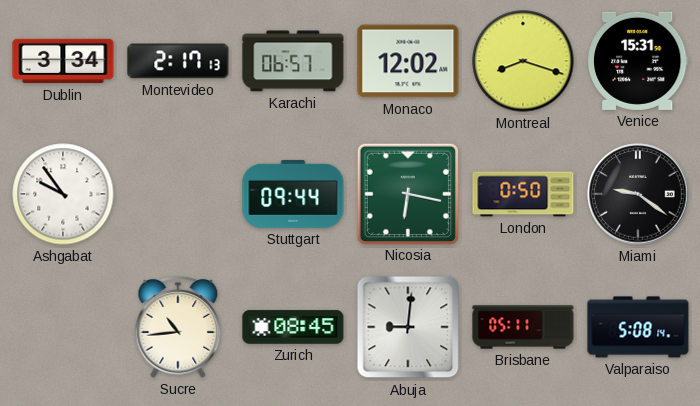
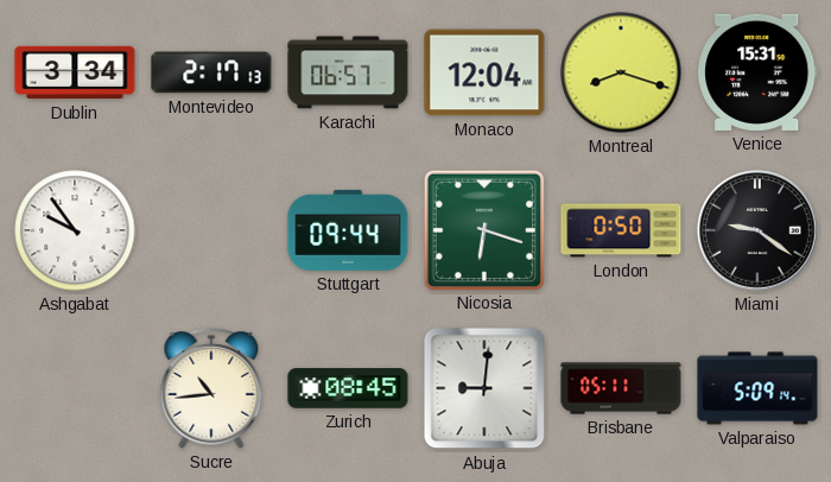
Monaco: 12:02 -> 12:04 (484, 72)
Nicosia: 6:17 -> 6:18 (483, 229)
Valparaiso: 5:08 -> 5:09 (757, 388)
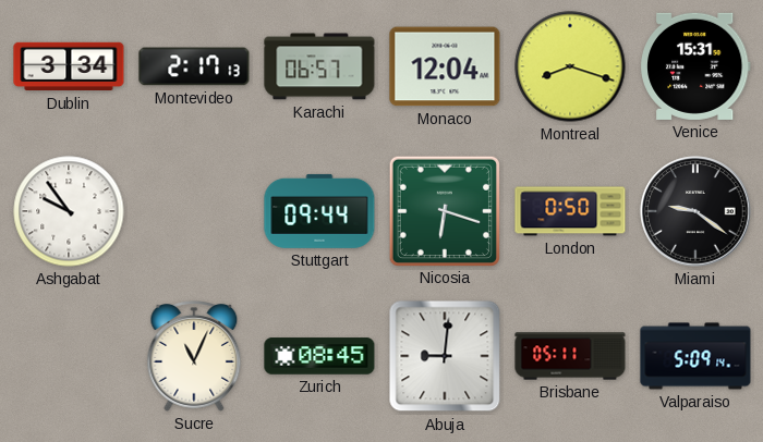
Sucre: 10:44 -> 11:04 (194, 356)
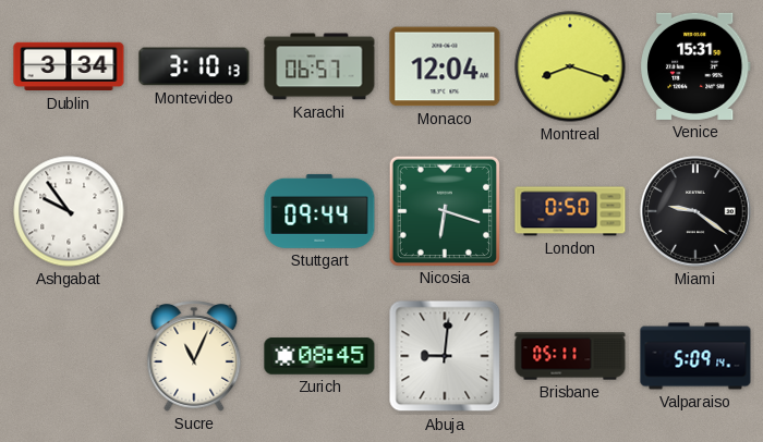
Montevideo: 2:17 -> 3:10 (194, 66)
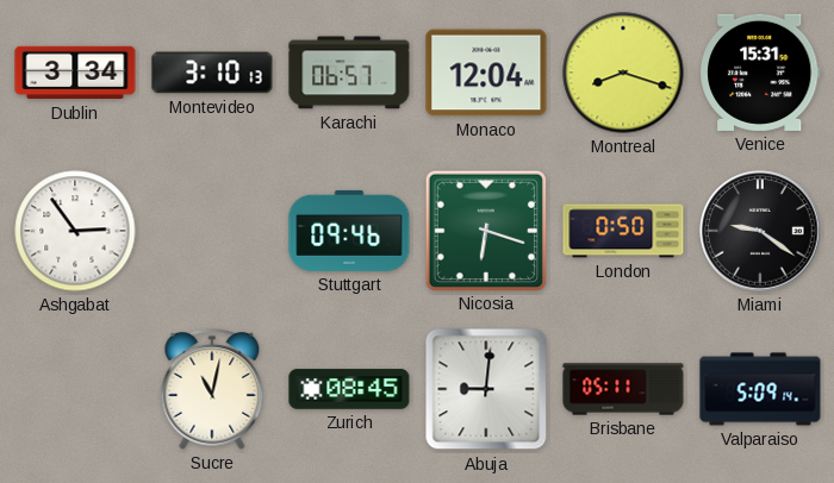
Ashgabat: 9:54 -> 2:54 (75, 231)
Stuttgart: 09:44 -> 09:46 (349, 231)
Sucre: 11:04 -> 11:02 (212, 389)
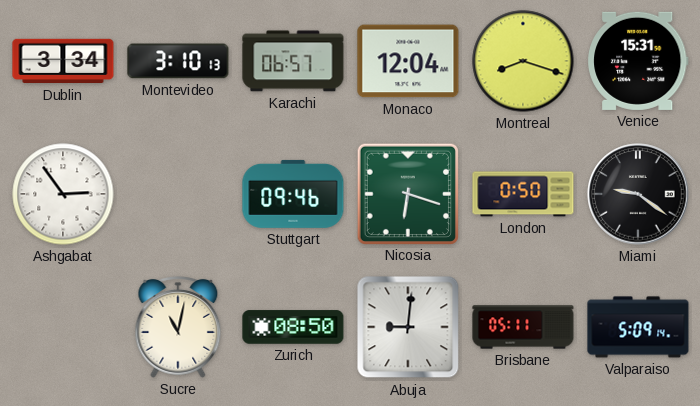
Zurich: 08:45 -> 08:50 (293, 327)
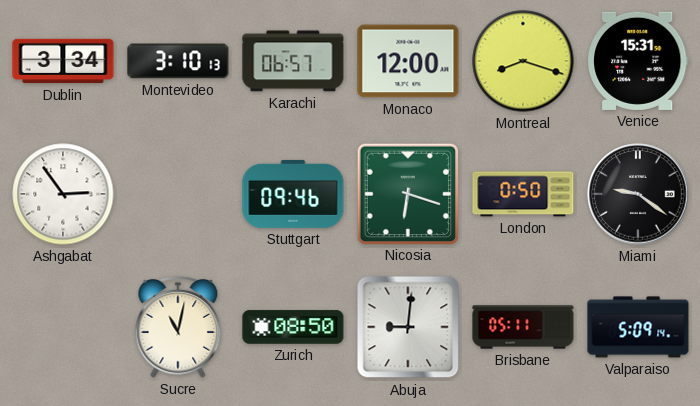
Monaco: 12:04 -> 12:00 (408, 61)
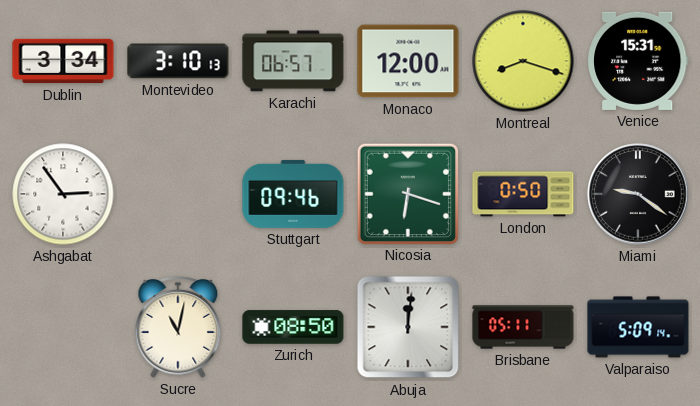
Abuja: 9:01 -> 12:01 (408, 327)
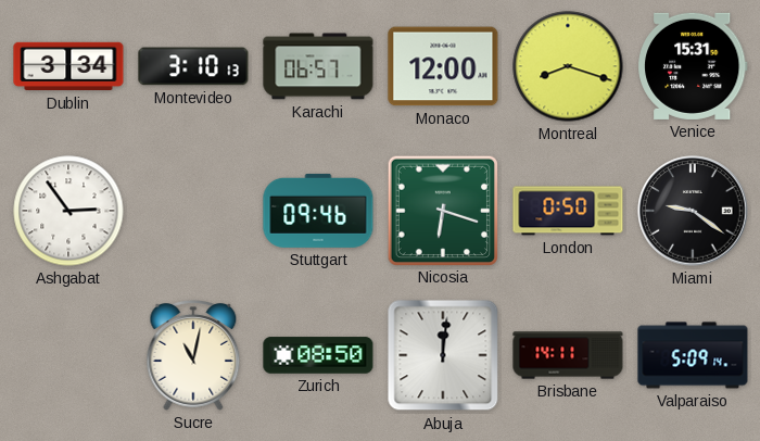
Brisbane: 05:11 -> 14:11 (568, 355)
